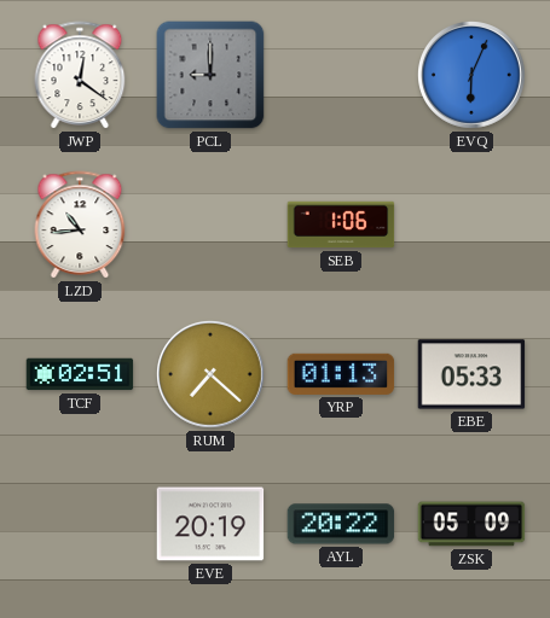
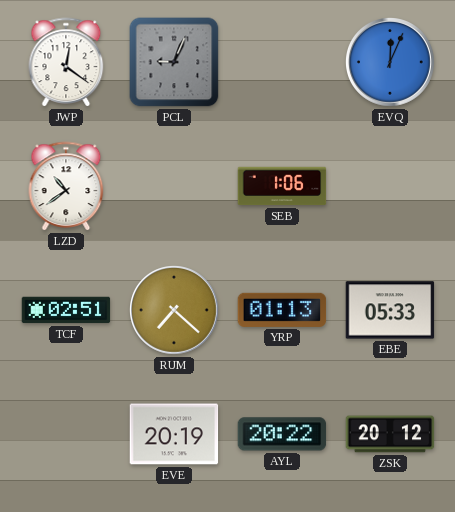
PCL: 9:00 -> 9:04 (174, 62)
EVQ: 6:04 -> 12:04 (391, 63)
LZD: 10:44 -> 10:39 (66, 186)
ZSK: 05:09 -> 20:12 (390, 434)
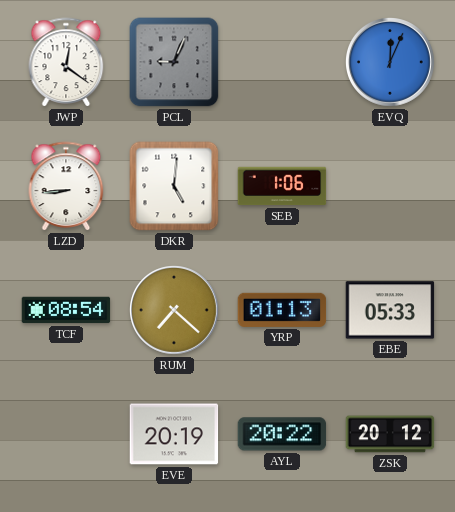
LZD: 10:39 -> 8:44 (66, 186)
DKR: none -> 5:01 (174, 186)
TCF: 02:51 -> 08:54 (66, 310)
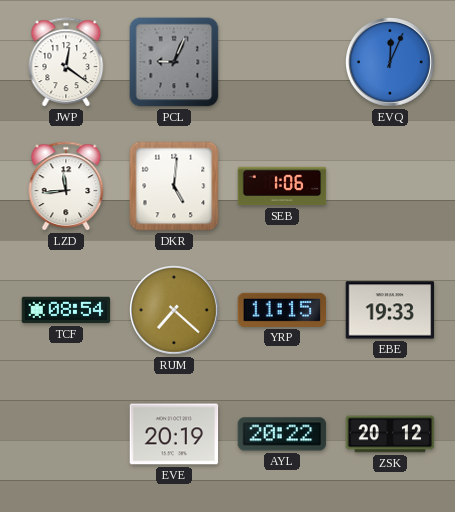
LZD: 8:44 -> 11:44 (66, 186)
YRP: 01:13 -> 11:15 (282, 310)
EBE: 05:33 -> 19:33 (390, 310)
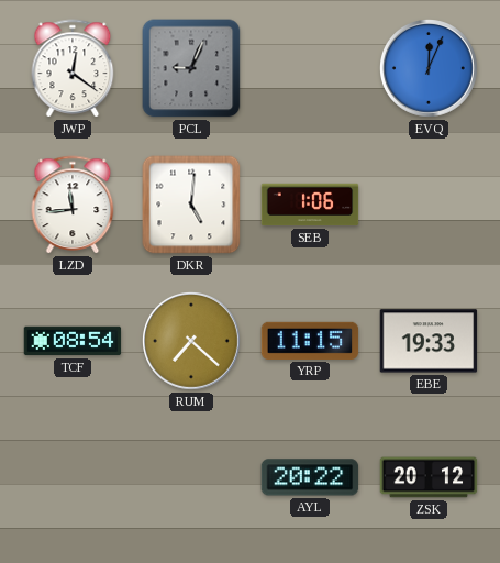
EVE: 20:19 -> none (174, 434)
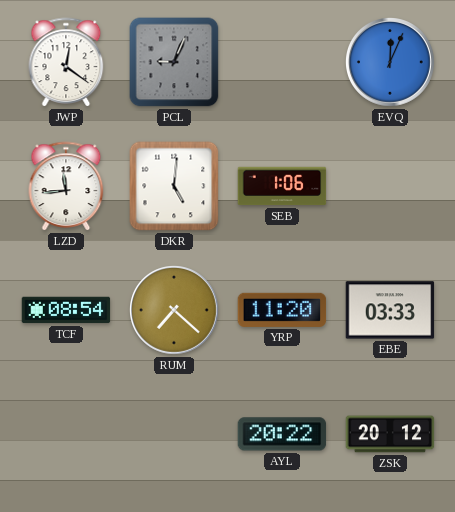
YRP: 11:15 -> 11:20 (282, 310)
EBE: 19:33 -> 03:33 (390, 310)
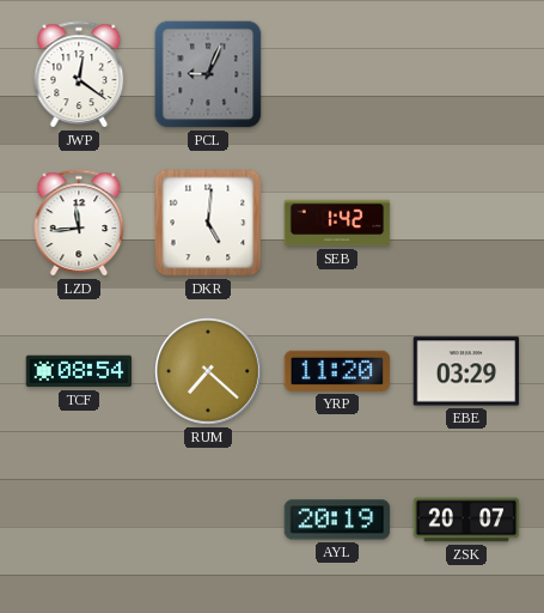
EVQ: 12:04 -> none (391, 63)
SEB: 1:06 -> 1:42 (337, 223)
EBE: 03:33 -> 03:29 (466, 371)
AYL: 20:22 -> 20:19 (337, 520)
ZSK: 20:12 -> 20:07 (466, 520)
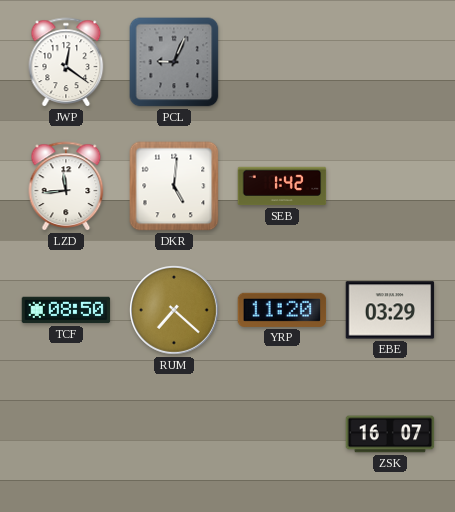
TCF: 08:54 -> 08:50 (66, 310)
AYL: 20:19 -> none (337, 520)
ZSK: 20:07 -> 16:07 (390, 434)
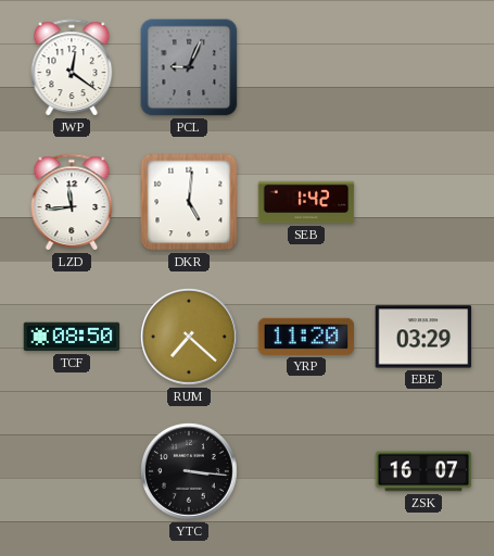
YTC: none -> 3:16 (190, 472)
